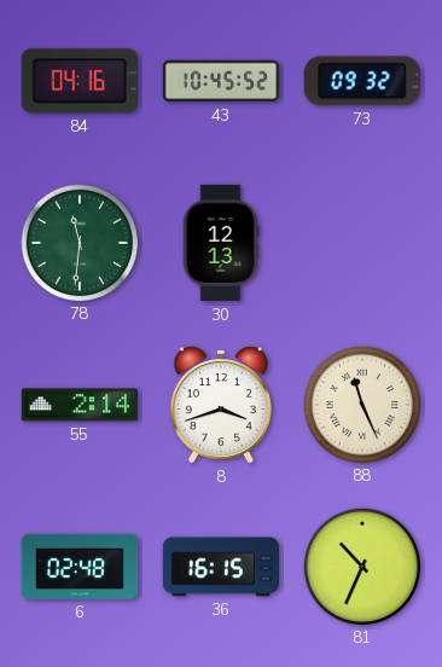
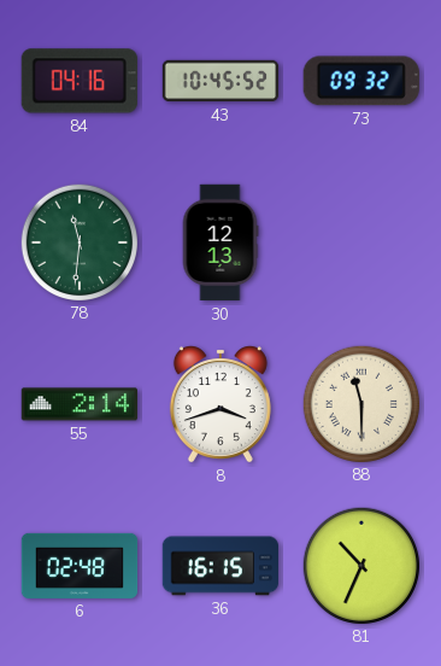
88: 11:26 -> 11:30 (360, 403)
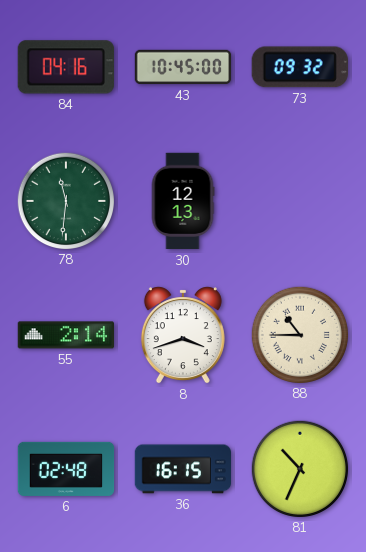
43: 10:45:52 -> 10:45:00 (183, 67)
88: 11:30 -> 10:45 (299, 334)
